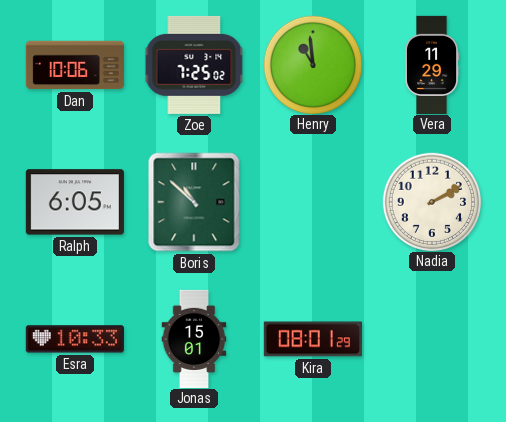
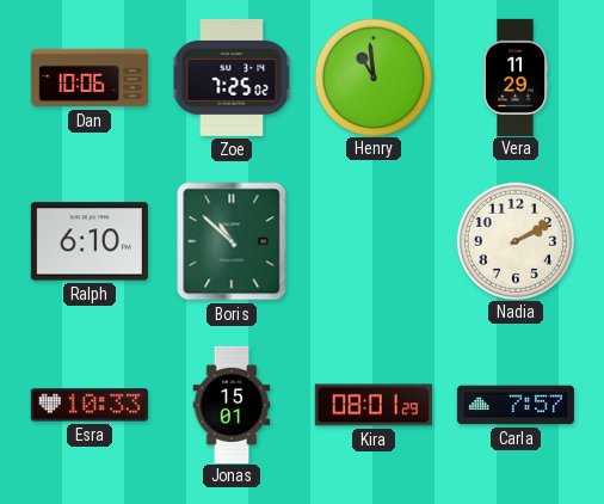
Ralph: 6:05 -> 6:10 (90, 241)
Carla: none -> 7:57 (516, 405)
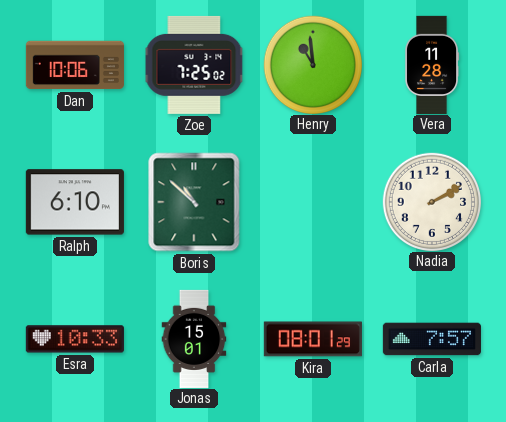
Vera: 11:29 -> 11:28 (432, 64)
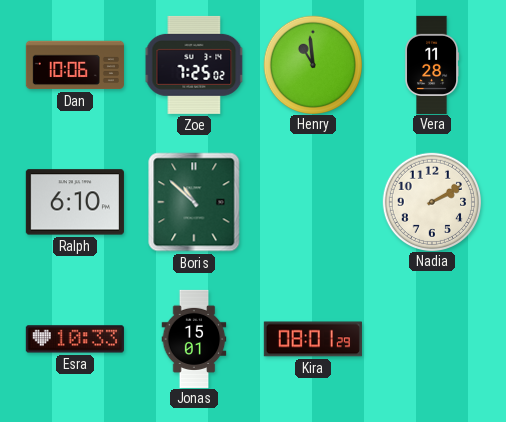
Carla: 7:57 -> none (432, 339)
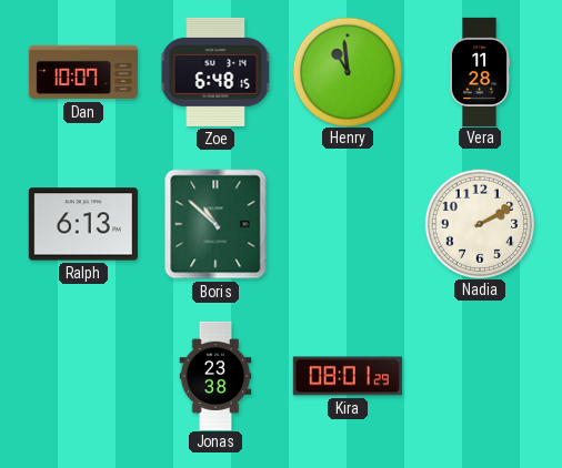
Dan: 10:06 -> 10:07 (83, 72)
Zoe: 7:25 -> 6:48 (215, 72)
Ralph: 6:10 -> 6:13 (83, 224)
Esra: 10:33 -> none (75, 339)
Jonas: 15:01 -> 23:38 (215, 375)
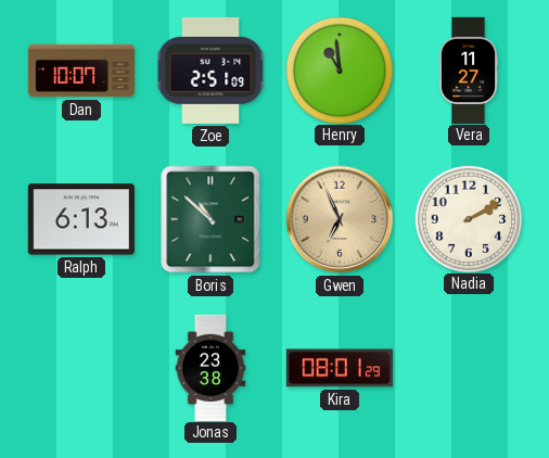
Zoe: 6:48 -> 2:51 (210, 71)
Vera: 11:28 -> 11:27 (469, 69)
Gwen: none -> 6:56 (340, 219)
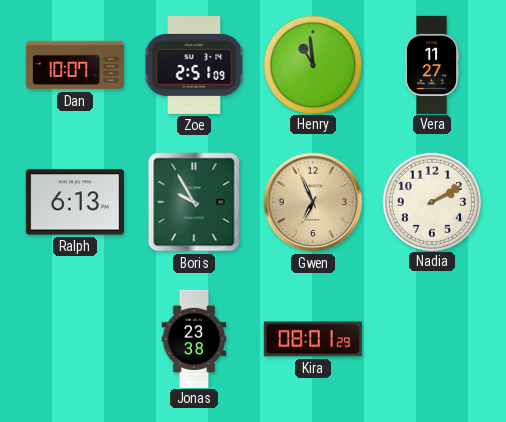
Boris: 10:52 -> 9:55 (194, 202)
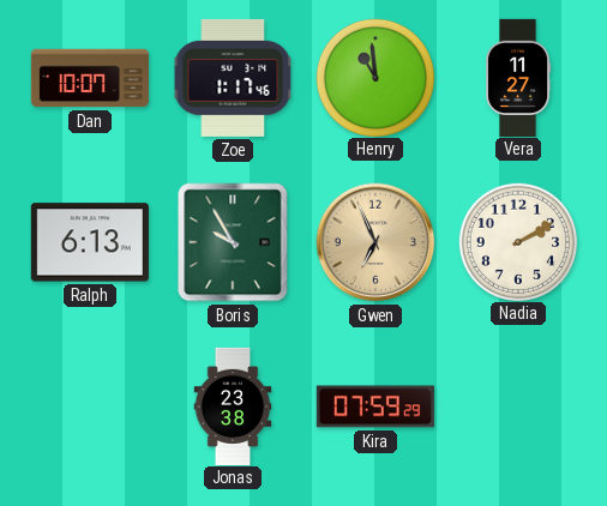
Zoe: 2:51 -> 1:17 (233, 78)
Kira: 08:01 -> 07:59 (375, 406)
